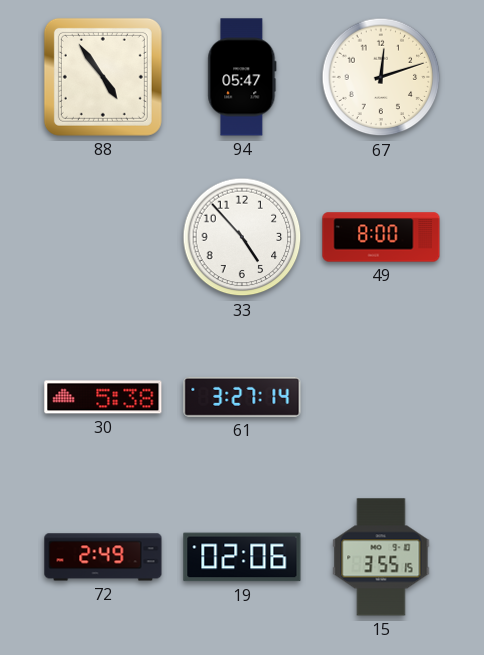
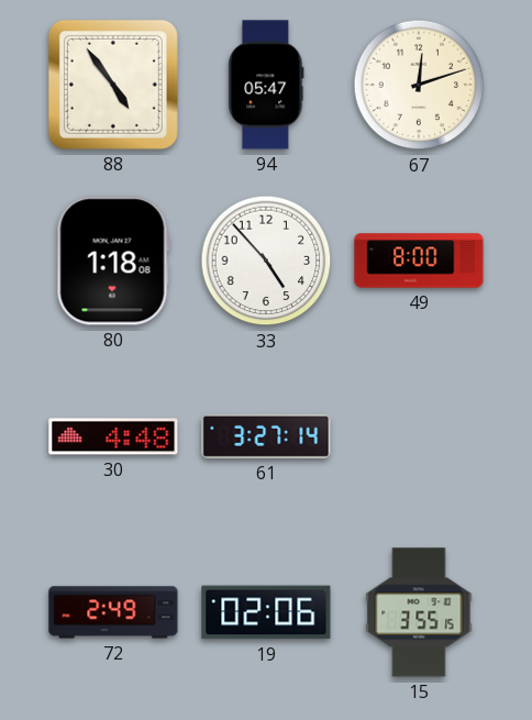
80: none -> 1:18 (113, 261)
30: 5:38 -> 4:48 (113, 436)
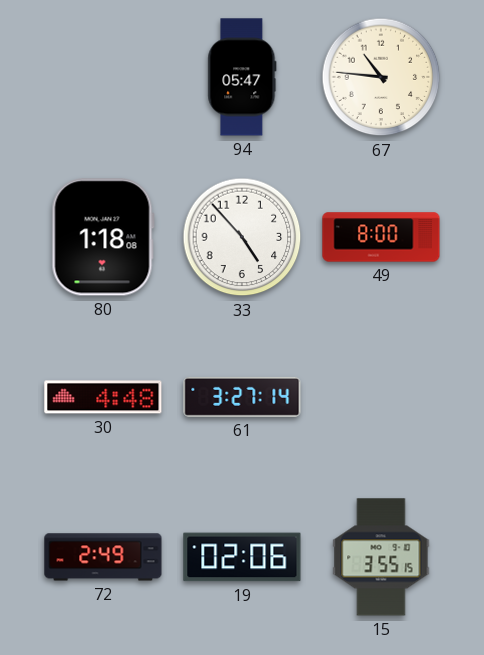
88: 4:54 -> none (113, 85)
67: 12:12 -> 10:46 (381, 77)
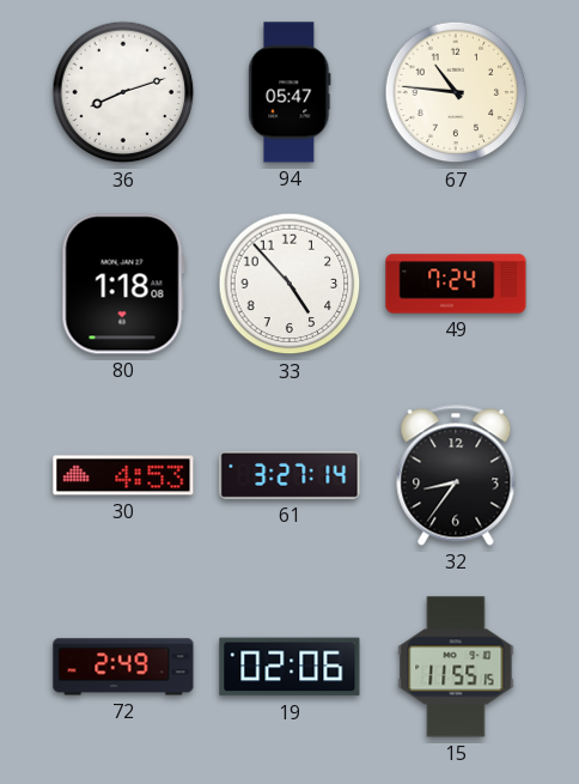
36: none -> 8:12 (123, 92)
49: 8:00 -> 7:24 (456, 284)
30: 4:48 -> 4:53 (123, 475)
32: none -> 8:36 (456, 475)
15: 3:55 -> 11:55 (456, 667)
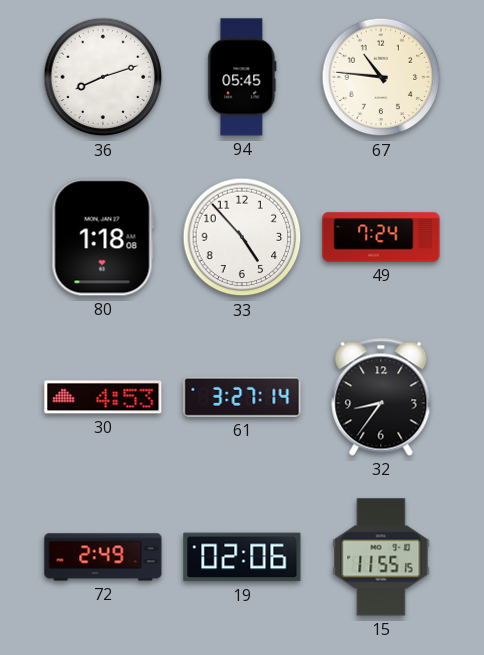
94: 05:47 -> 05:45 (242, 77)
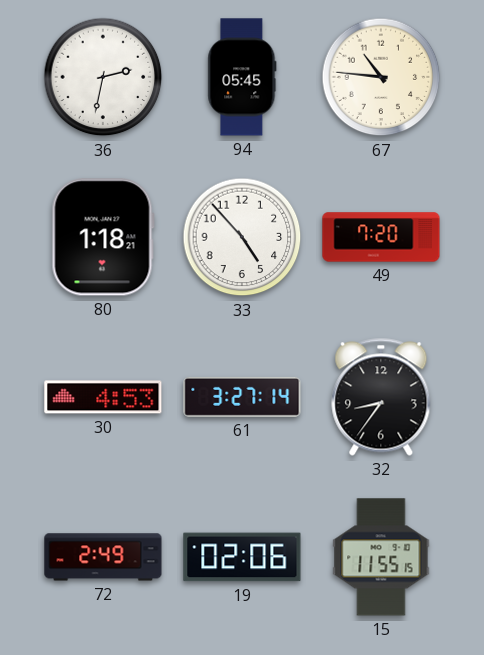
36: 8:12 -> 2:32 (103, 77)
80: 1:18:08 -> 1:18:21 (103, 237)
49: 7:24 -> 7:20 (381, 237)
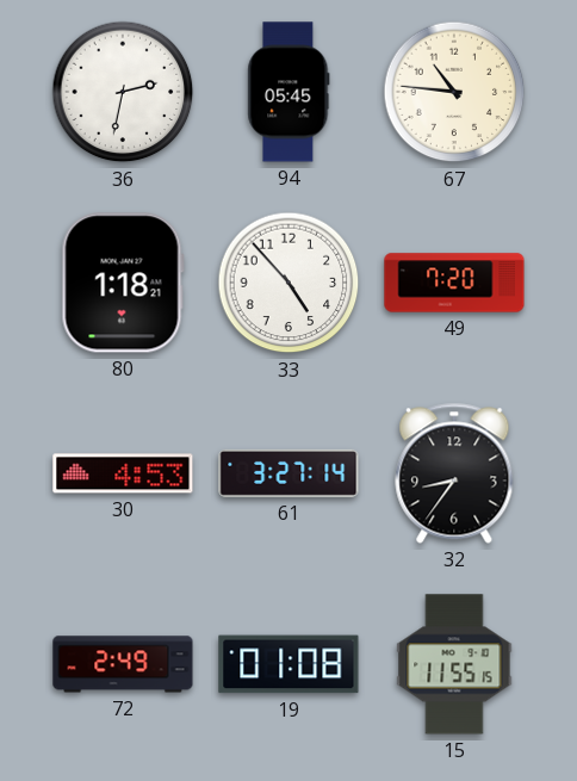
19: 02:06 -> 01:08 (288, 664)
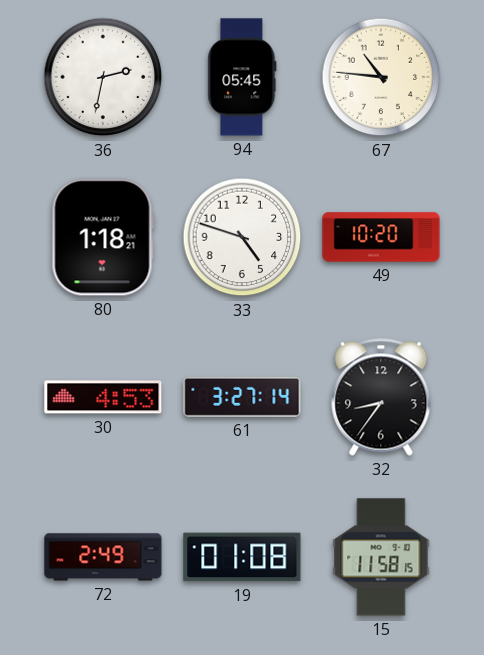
33: 4:53 -> 4:48 (242, 237)
49: 7:20 -> 10:20 (381, 237)
15: 11:55 -> 11:58 (381, 557)
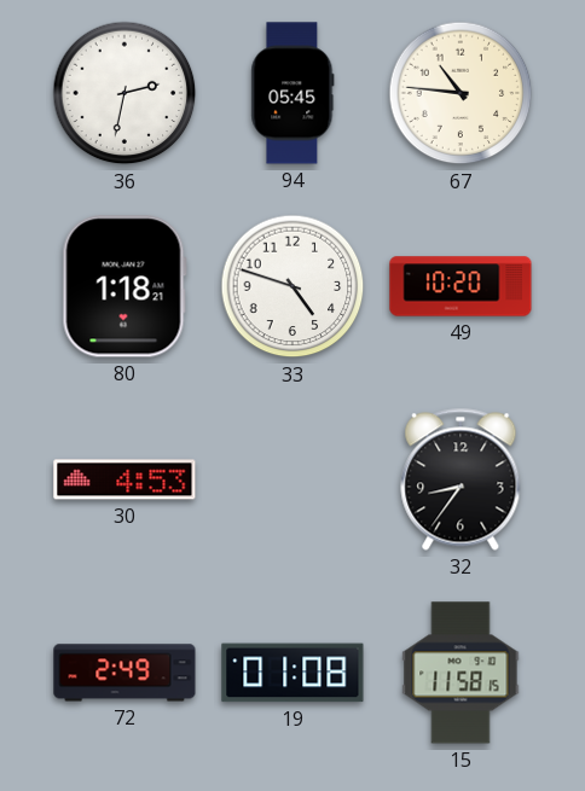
61: 3:27 -> none (242, 397)
